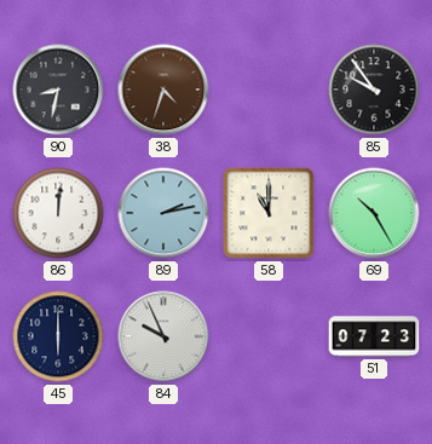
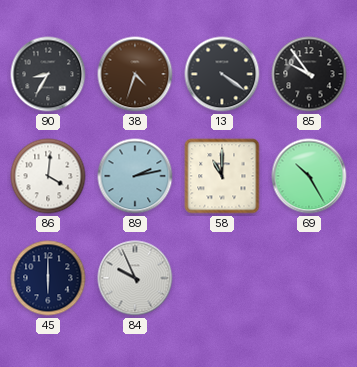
90: 8:32 -> 8:35 (48, 74)
13: none -> 4:21 (222, 74)
86: 12:01 -> 4:01 (48, 176)
51: 07:23 -> none (374, 336)
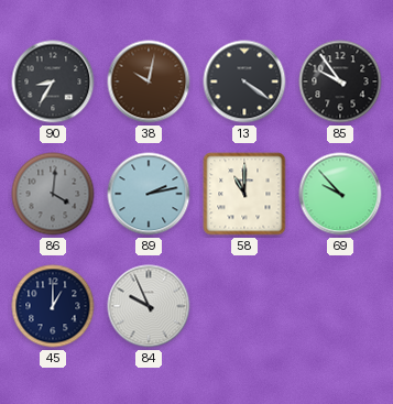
38: 4:33 -> 10:02 (149, 81)
86 dial: white -> grey (53, 194)
69: 10:25 -> 9:53 (340, 194)
45: 6:00 -> 1:00 (53, 306)
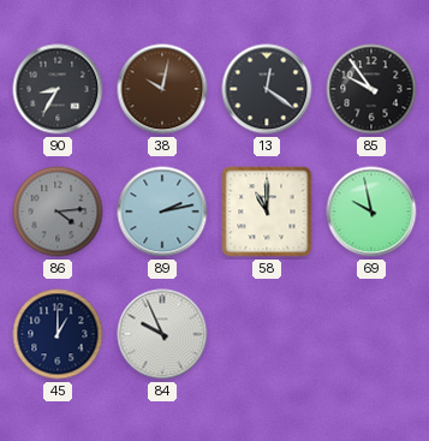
13: 4:21 -> 12:21 (267, 89)
86: 4:01 -> 4:14 (58, 211)
69: 9:53 -> 9:58 (371, 211)
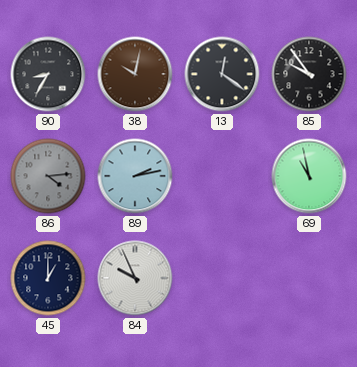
58: 11:00 -> none (267, 211)
69: 9:58 -> 10:58 (309, 176)
